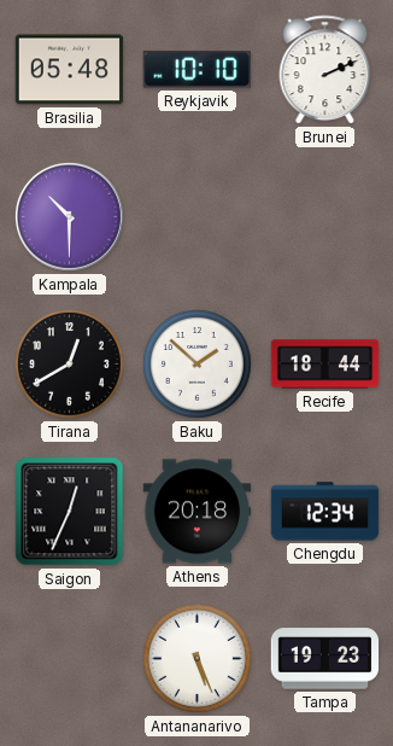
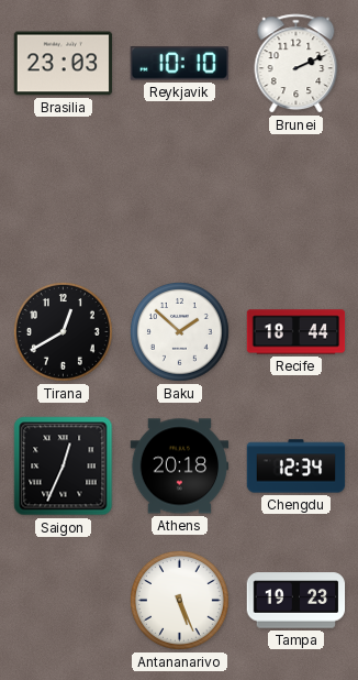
Brasilia: 05:48 -> 23:03 (64, 64)
Kampala: 10:30 -> none (69, 216)
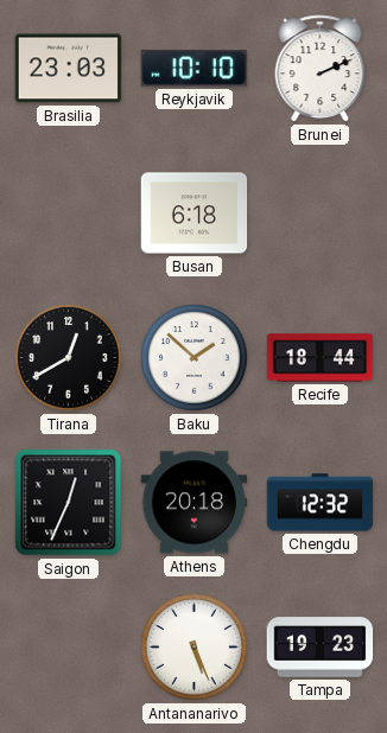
Busan: none -> 6:18 (195, 213)
Chengdu: 12:34 -> 12:32 (321, 503)
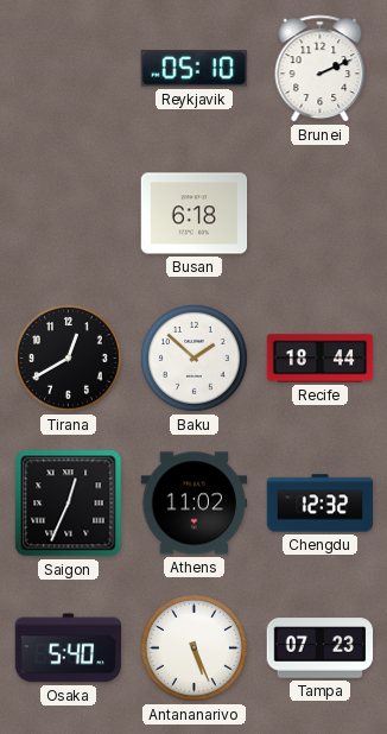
Brasilia: 23:03 -> none (69, 69)
Reykjavik: 10:10 -> 05:10 (193, 69)
Athens: 20:18 -> 11:02 (195, 504)
Osaka: none -> 5:40 (69, 648)
Tampa: 19:23 -> 07:23 (321, 648)
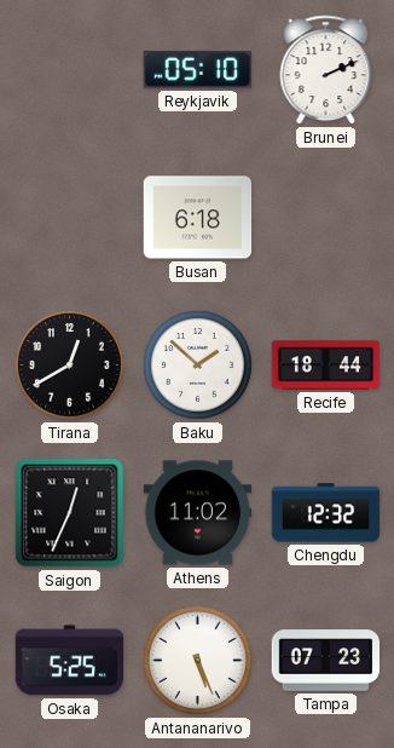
Osaka: 5:40 -> 5:25 (70, 661)
